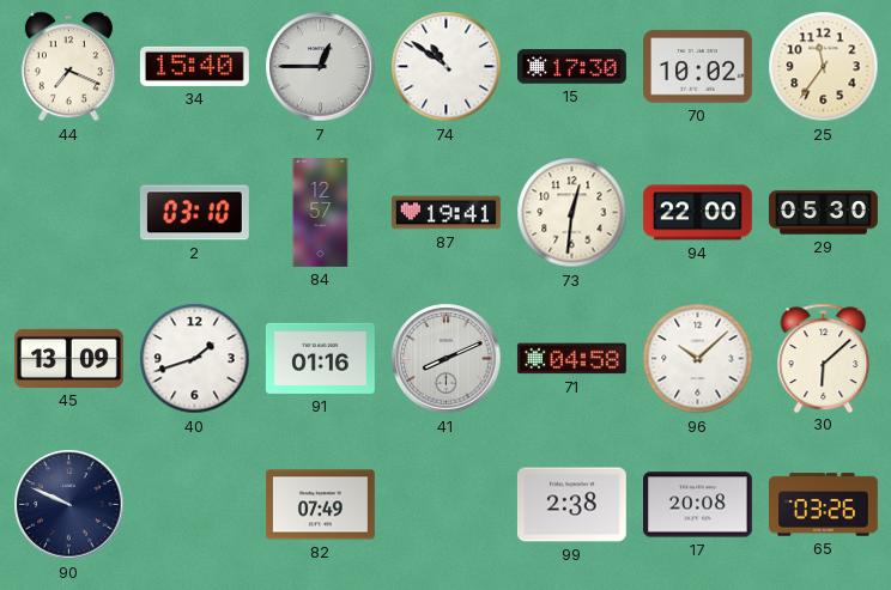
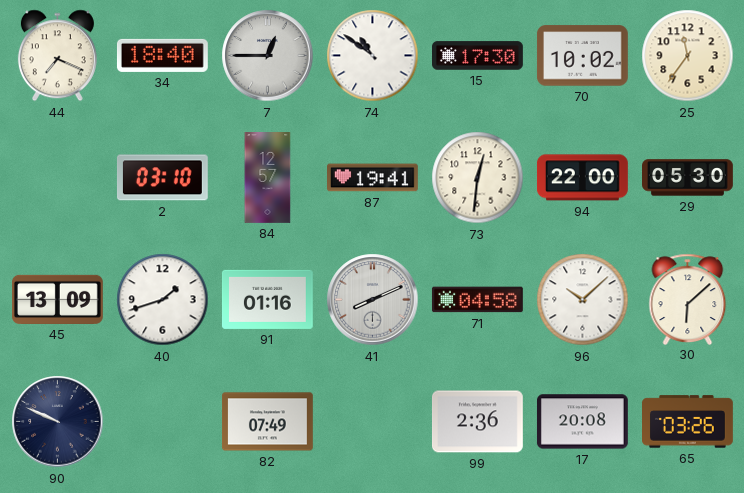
34: 15:40 -> 18:40 (162, 55)
99: 2:38 -> 2:36 (477, 422)
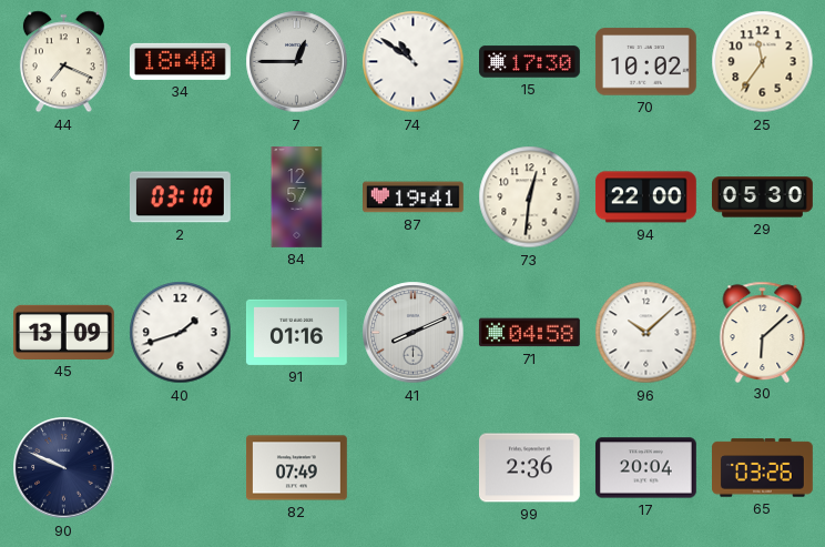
17: 20:08 -> 20:04 (645, 468)
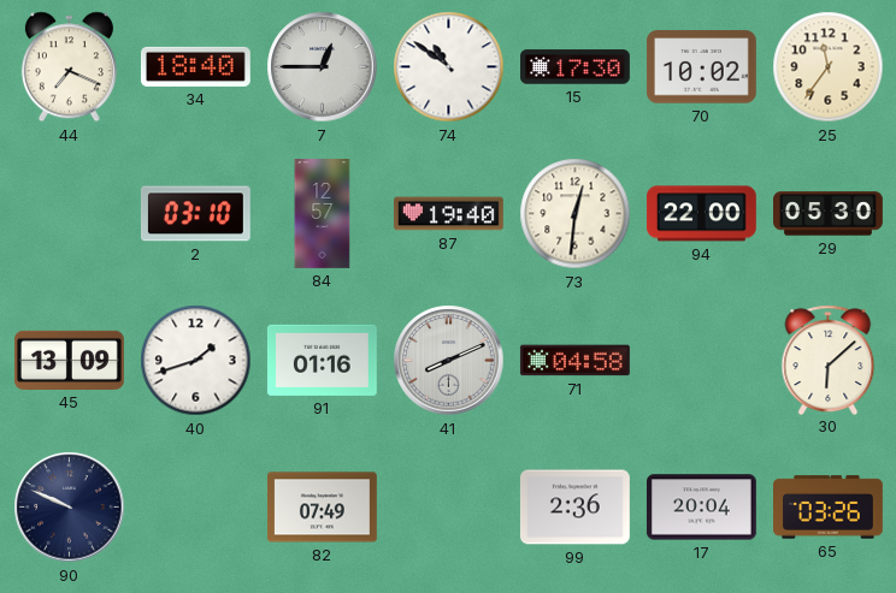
87: 19:41 -> 19:40 (449, 214)
96: 10:08 -> none (646, 333)
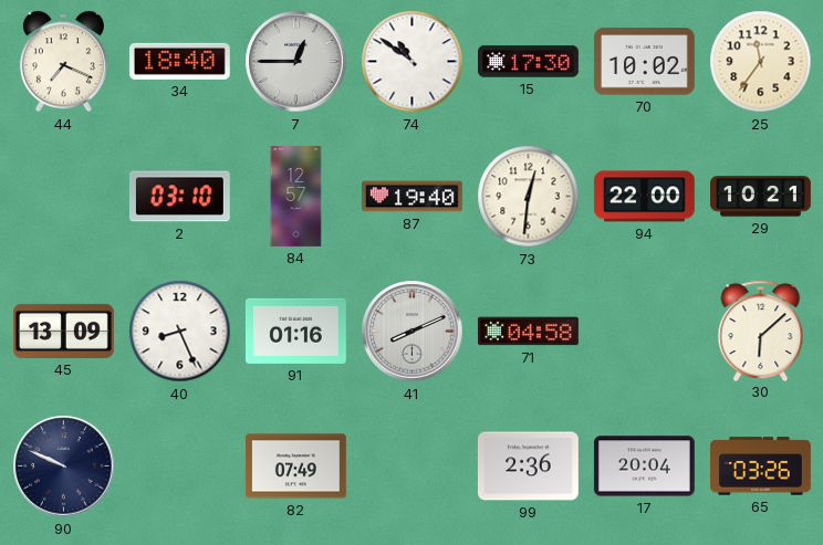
29: 05:30 -> 10:21 (761, 197)
40: 1:42 -> 8:26 (180, 332)
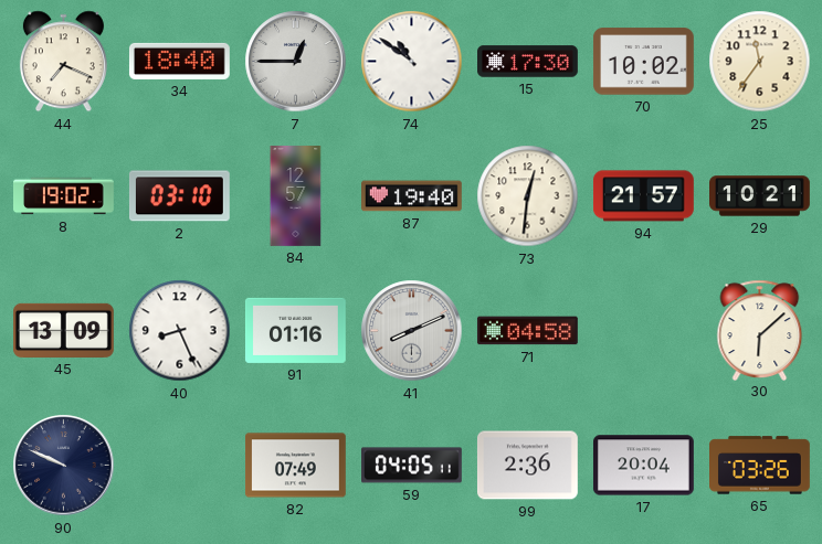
8: none -> 19:02 (64, 196)
94: 22:00 -> 21:57 (643, 196)
59: none -> 04:05 (412, 466)
